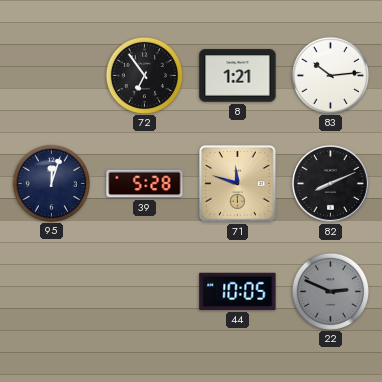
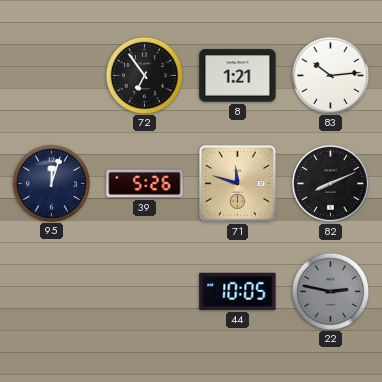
39: 5:28 -> 5:26 (145, 184)
22: 2:49 -> 2:47 (330, 291)
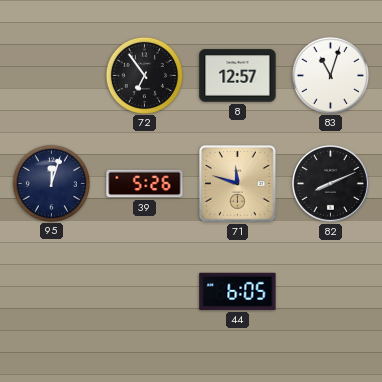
8: 1:21 -> 12:57 (238, 76)
83: 10:14 -> 11:03 (330, 75)
44: 10:05 -> 6:05 (238, 291)
22: 2:47 -> none (330, 291)
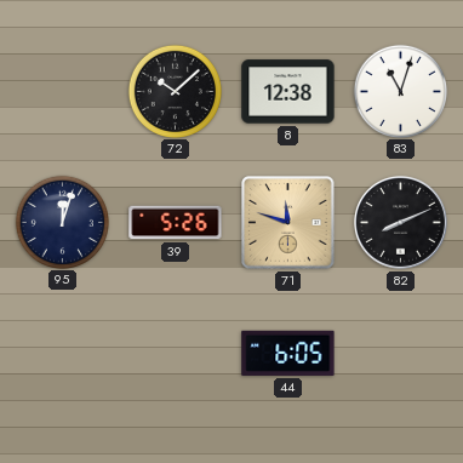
72: 6:54 -> 10:08 (175, 91)
8: 12:57 -> 12:38 (288, 92)
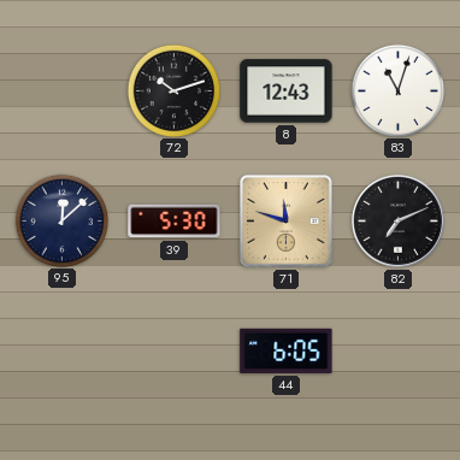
72: 10:08 -> 10:12 (173, 90)
8: 12:38 -> 12:43 (287, 92)
95: 12:03 -> 12:08 (61, 220)
39: 5:26 -> 5:30 (175, 222)
82: 8:11 -> 7:11 (397, 220)
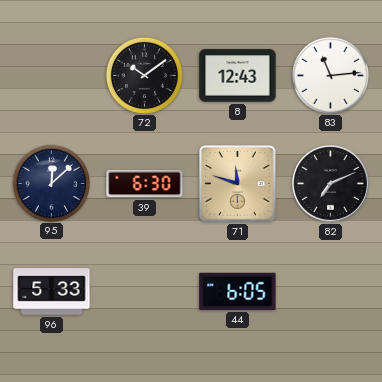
72: 10:12 -> 10:09 (144, 75)
83: 11:03 -> 11:14 (330, 75)
39: 5:30 -> 6:30 (145, 184)
96: none -> 5:33 (52, 292)
